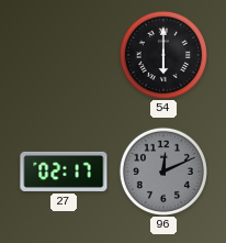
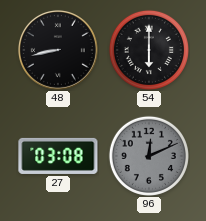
48: none -> 8:43 (58, 50)
27: 02:17 -> 03:08 (58, 156)
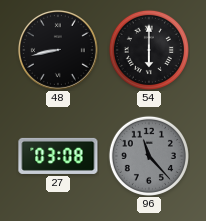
96: 12:11 -> 11:23 (149, 156)
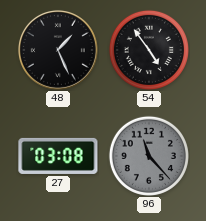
48: 8:43 -> 1:26 (58, 50)
54: 6:00 -> 4:54 (149, 50)
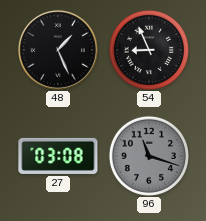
54: 4:54 -> 8:56 (149, 50)
96: 11:23 -> 11:18 (149, 156)
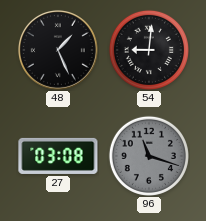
54: 8:56 -> 9:01 (149, 50)
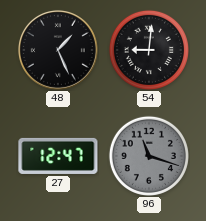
27: 03:08 -> 12:47 (58, 156)
